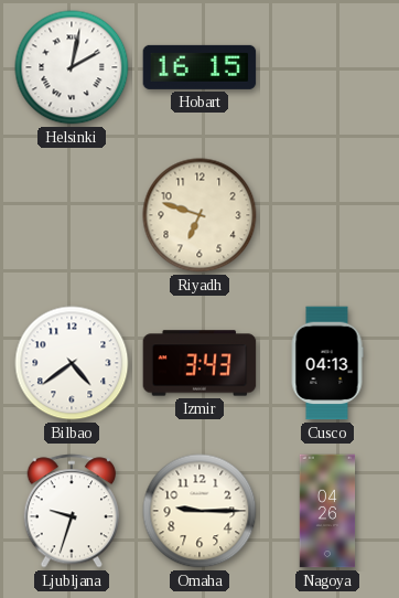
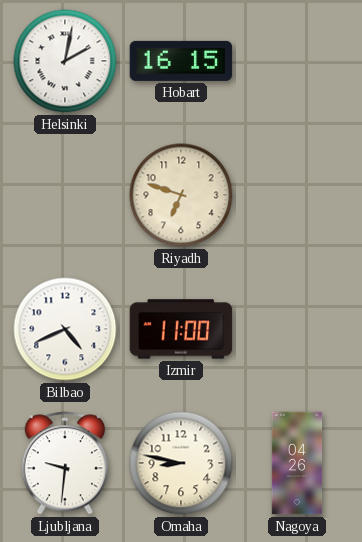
Bilbao: 4:39 -> 4:41 (65, 329)
Izmir: 3:43 -> 11:00 (181, 329)
Cusco: 04:13 -> none (327, 363)
Ljubljana: 9:33 -> 9:31 (65, 463)
Omaha: 9:15 -> 8:47 (181, 463)
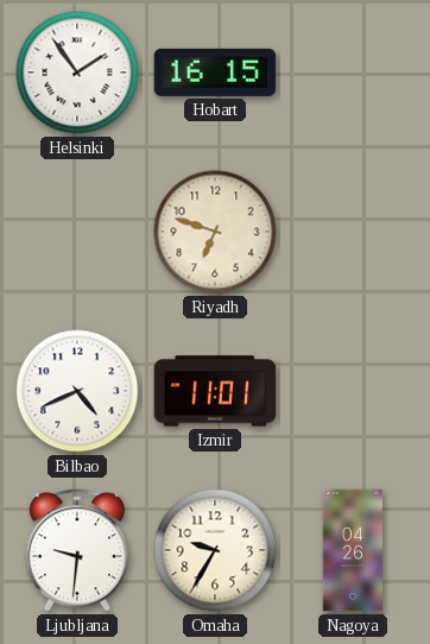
Helsinki: 2:02 -> 1:54 (77, 72)
Izmir: 11:00 -> 11:01 (215, 391)
Omaha: 8:47 -> 9:35 (215, 550)
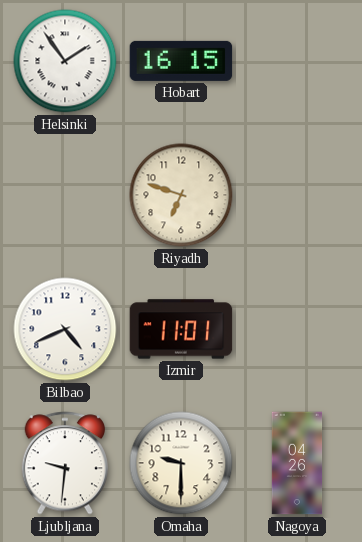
Omaha: 9:35 -> 9:30 (181, 463)
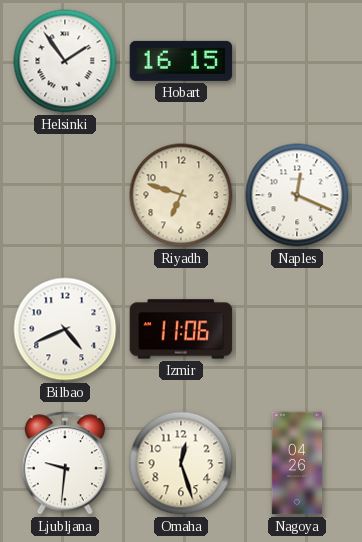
Naples: none -> 12:19 (297, 195)
Izmir: 11:01 -> 11:06 (181, 329)
Omaha: 9:30 -> 12:27 (181, 463)
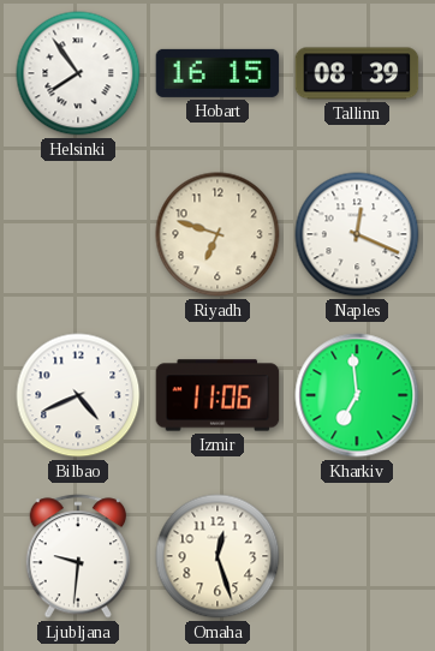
Helsinki: 1:54 -> 7:54 (78, 73)
Tallinn: none -> 08:39 (357, 73)
Kharkiv: none -> 6:59 (357, 395)
Nagoya: 04:26 -> none (297, 463)
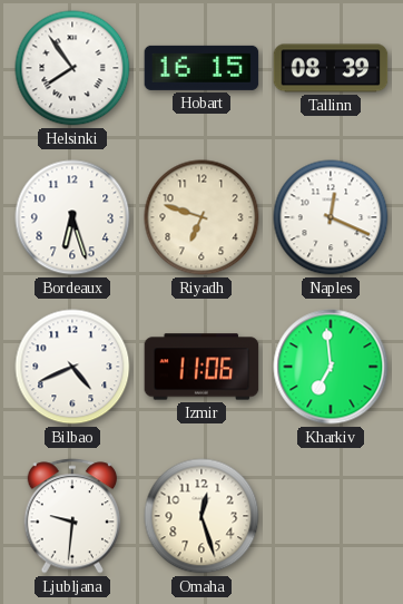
Bordeaux: none -> 6:27 (72, 217)
